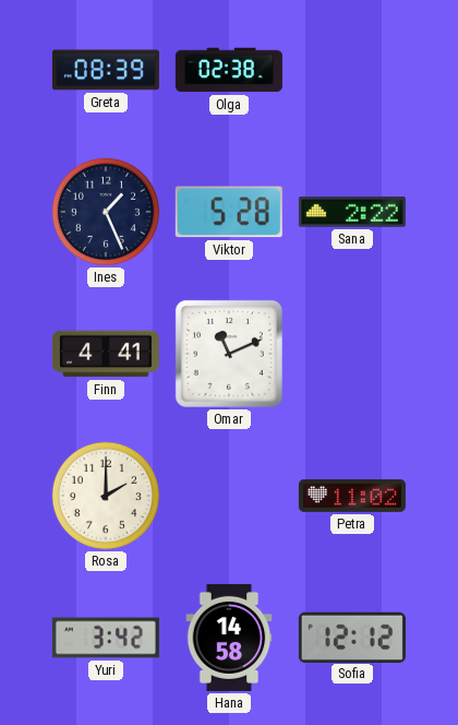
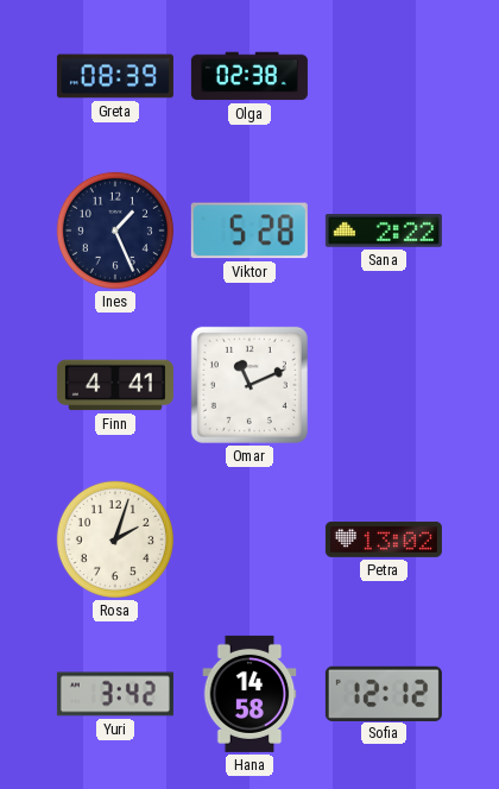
Rosa: 2:00 -> 2:03 (115, 539)
Petra: 11:02 -> 13:02 (384, 539)
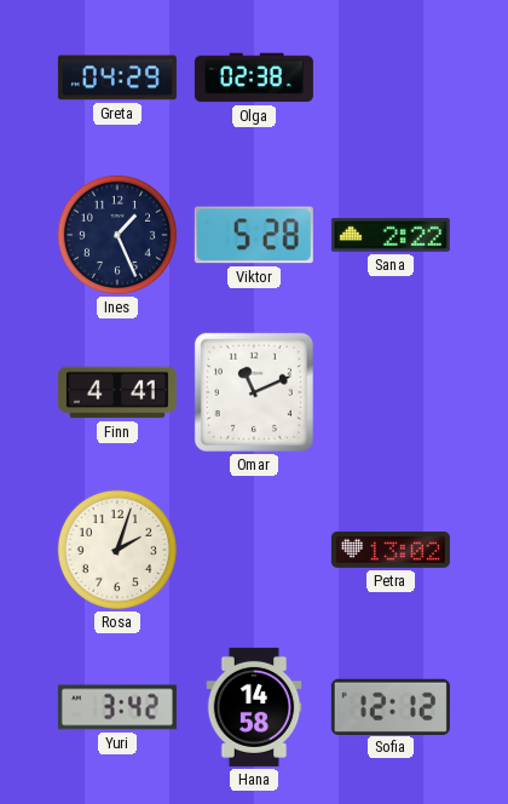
Greta: 08:39 -> 04:29 (117, 77)
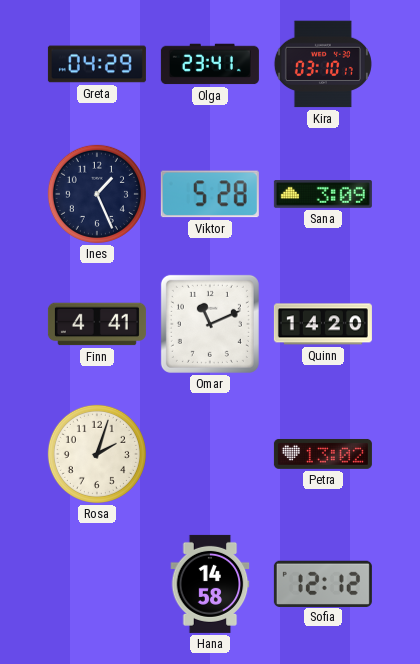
Olga: 02:38 -> 23:41 (210, 64)
Kira: none -> 03:10 (323, 64)
Sana: 2:22 -> 3:09 (323, 195)
Quinn: none -> 14:20 (323, 324)
Yuri: 3:42 -> none (117, 707)
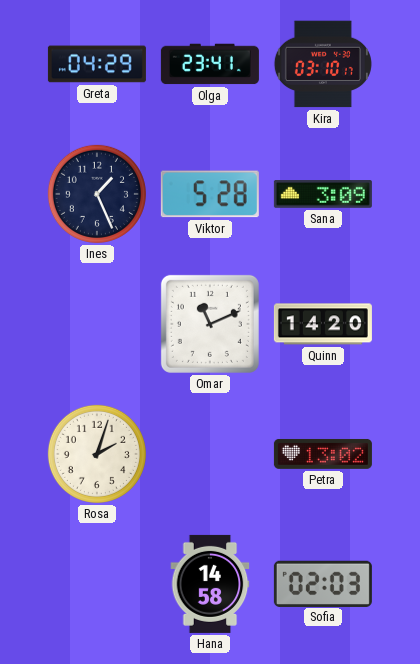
Finn: 4:41 -> none (97, 324)
Sofia: 12:12 -> 02:03 (323, 583)
